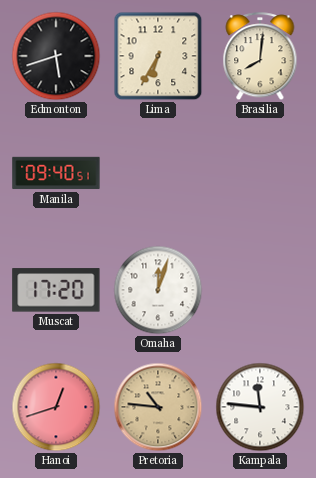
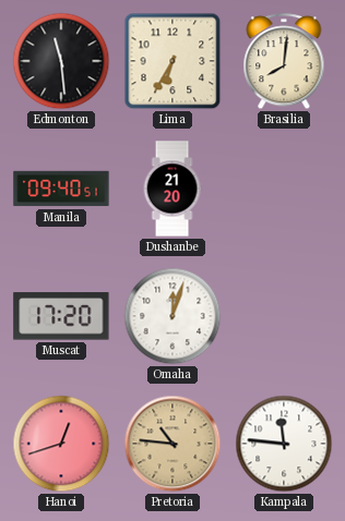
Edmonton: 5:42 -> 11:29 (61, 61)
Dushanbe: none -> 21:20 (172, 189)
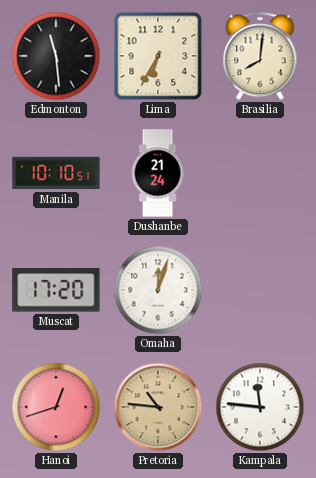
Manila: 09:40 -> 10:10 (56, 173)
Dushanbe: 21:20 -> 21:24 (158, 173)
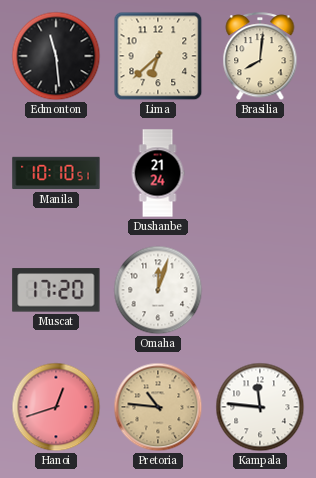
Lima: 6:35 -> 6:38 (158, 56)
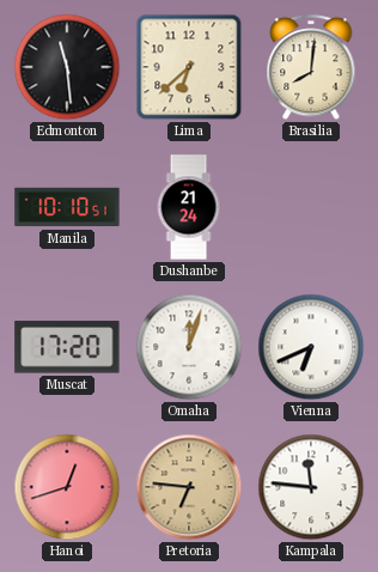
Vienna: none -> 6:41 (311, 347)
Pretoria: 10:46 -> 6:46 (189, 487)
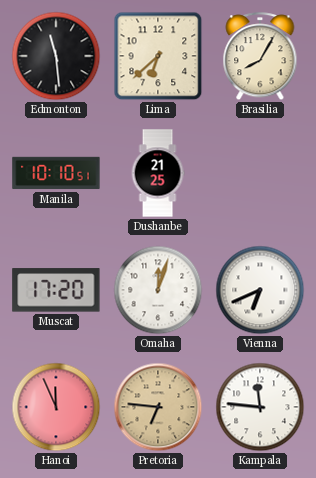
Brasilia: 8:01 -> 8:05 (260, 57)
Dushanbe: 21:24 -> 21:25 (158, 173)
Hanoi: 12:42 -> 11:56 (56, 407)
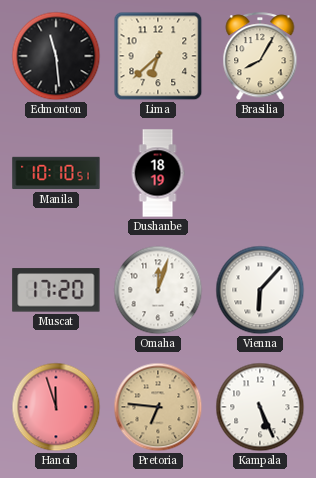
Dushanbe: 21:25 -> 18:19 (158, 173)
Vienna: 6:41 -> 6:07 (260, 290)
Hanoi: 11:56 -> 11:57 (56, 407)
Kampala: 11:46 -> 5:26 (260, 407)
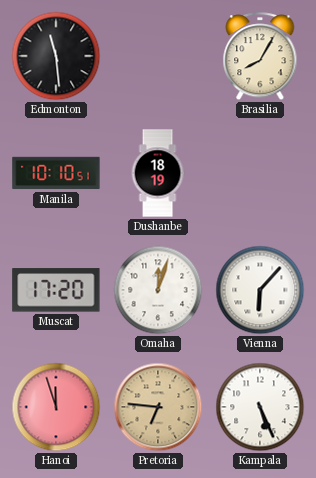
Lima: 6:38 -> none (158, 56)
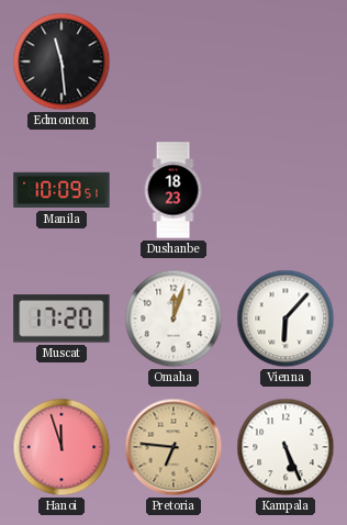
Brasilia: 8:05 -> none (260, 57)
Manila: 10:10 -> 10:09 (61, 190)
Dushanbe: 18:19 -> 18:23 (173, 190)
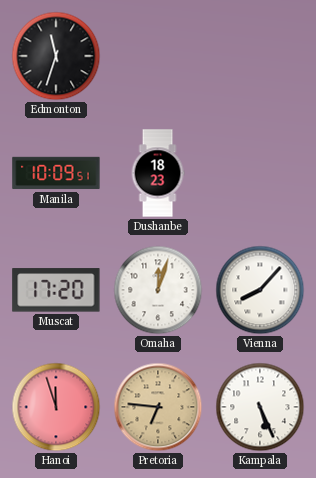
Edmonton: 11:29 -> 11:33 (56, 56)
Vienna: 6:07 -> 8:07 (260, 290)
